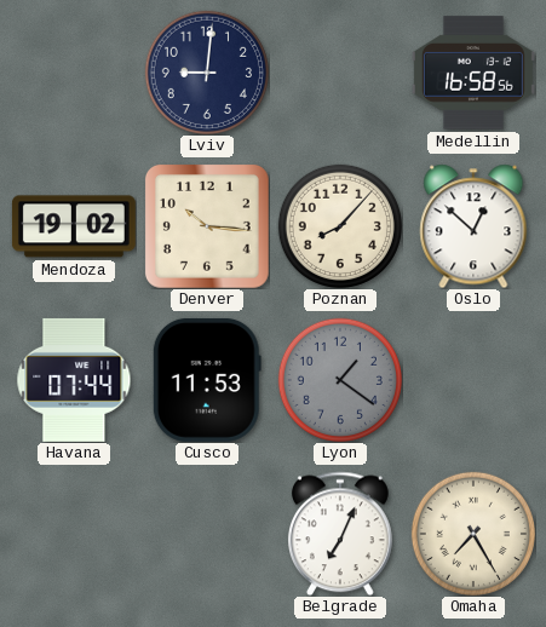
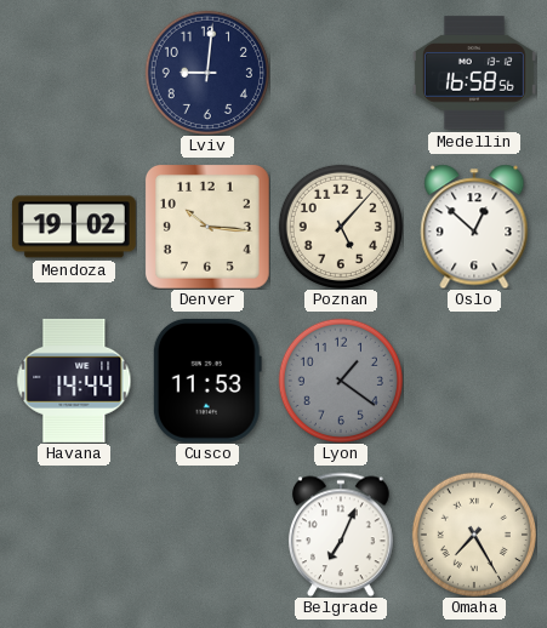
Poznan: 8:07 -> 5:07 (341, 227)
Havana: 07:44 -> 14:44 (74, 381)
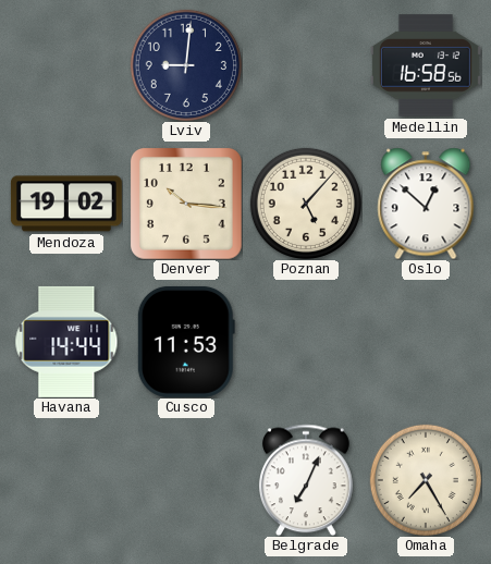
Lyon: 1:21 -> none (341, 381)
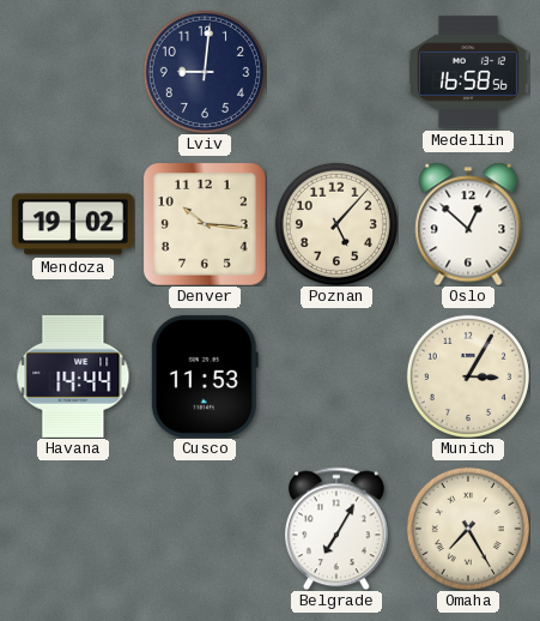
Munich: none -> 3:05 (468, 376)
Belgrade: 7:04 -> 7:05 (336, 529)
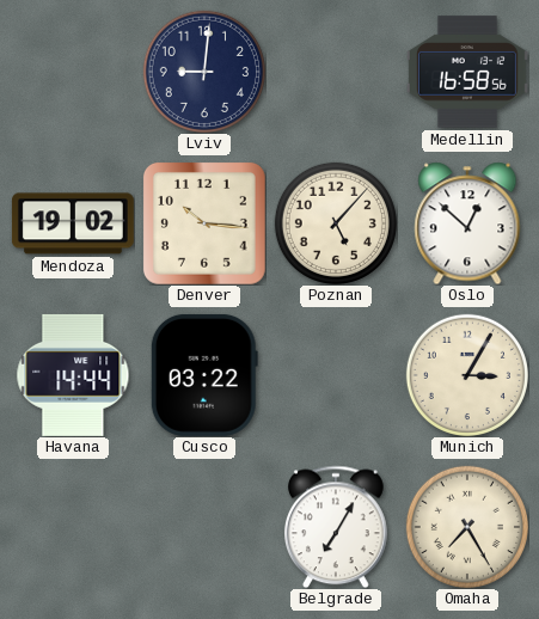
Cusco: 11:53 -> 03:22 (204, 375)
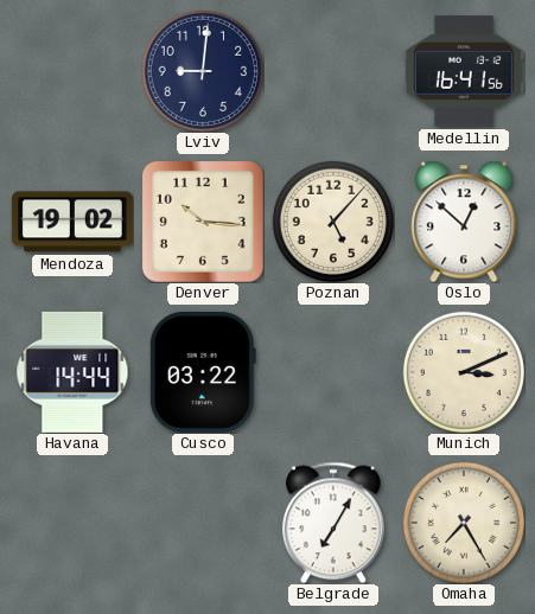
Medellin: 16:58 -> 16:41 (464, 71)
Munich: 3:05 -> 3:11 (464, 372)
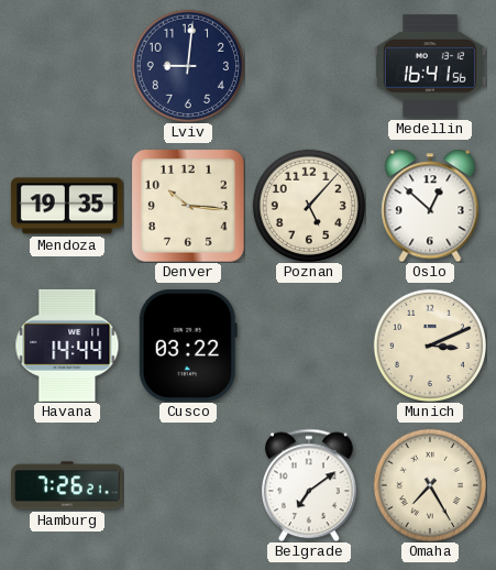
Mendoza: 19:02 -> 19:35 (67, 206)
Hamburg: none -> 7:26 (67, 485)
Belgrade: 7:05 -> 7:09 (309, 485)
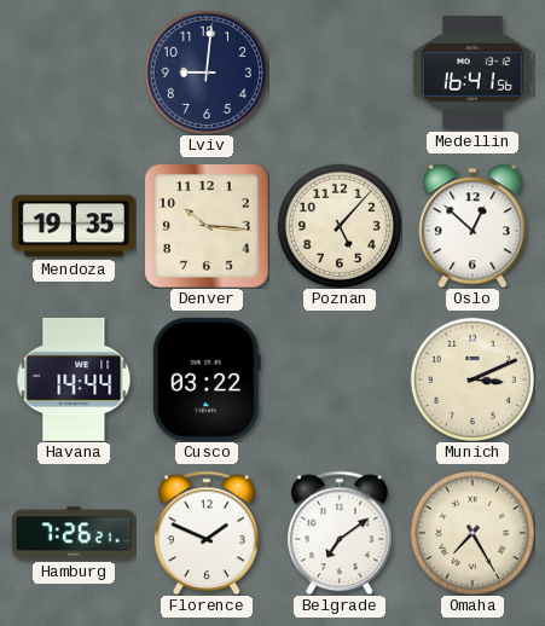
Florence: none -> 1:49 (207, 533)
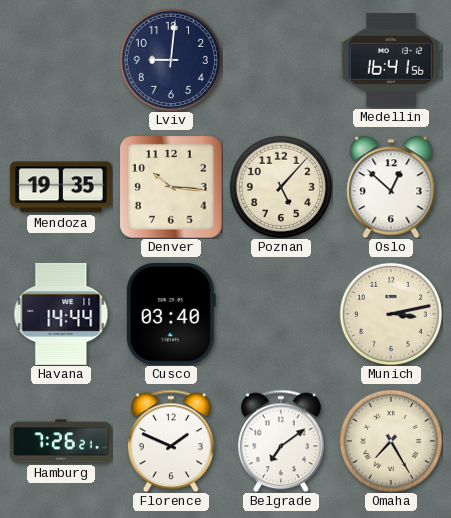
Cusco: 03:22 -> 03:40 (171, 314)
Munich: 3:11 -> 3:13 (391, 314)
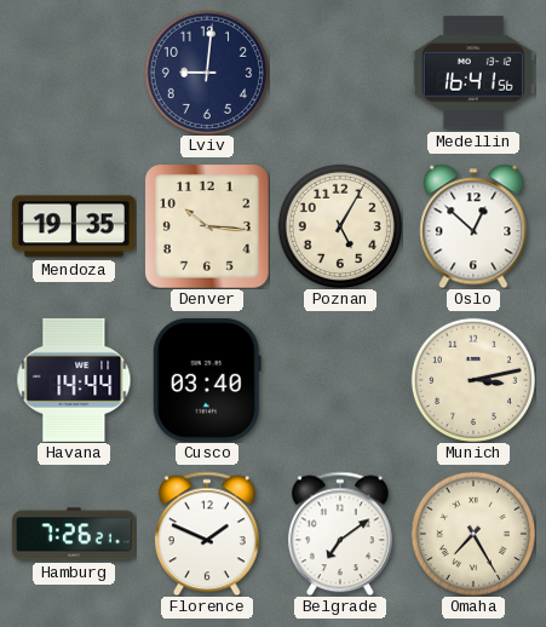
Poznan: 5:07 -> 5:05 (340, 226)
